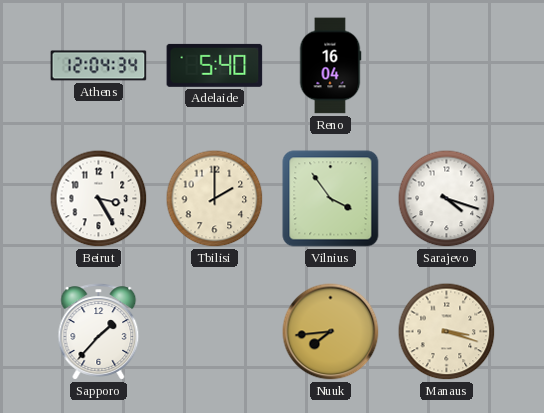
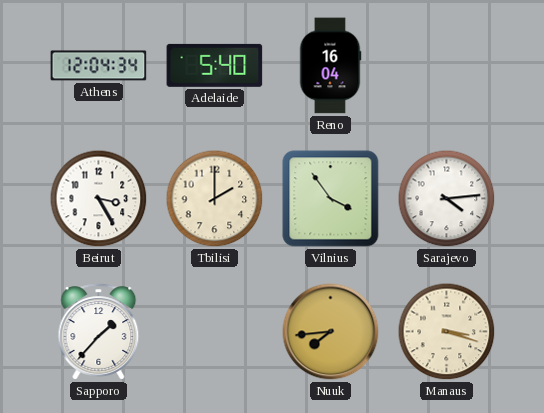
Sarajevo: 4:18 -> 4:14 (447, 199)
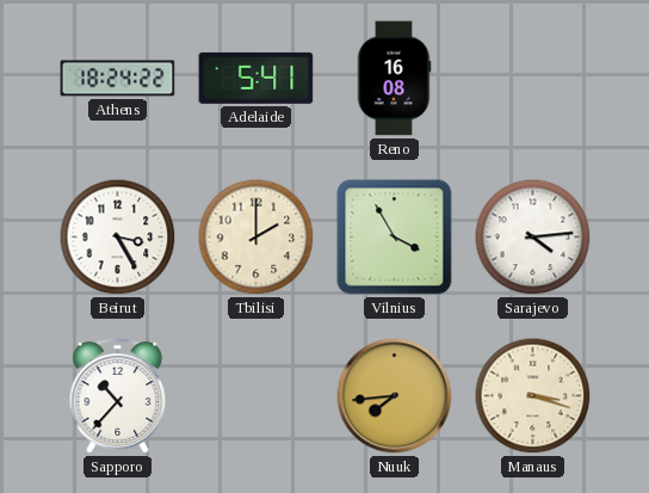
Athens: 12:04 -> 18:24 (118, 79)
Adelaide: 5:40 -> 5:41 (256, 78)
Reno: 16:04 -> 16:08 (394, 79)
Vilnius: 3:54 -> 3:55 (395, 238)
Sapporo: 1:37 -> 10:37 (118, 396)
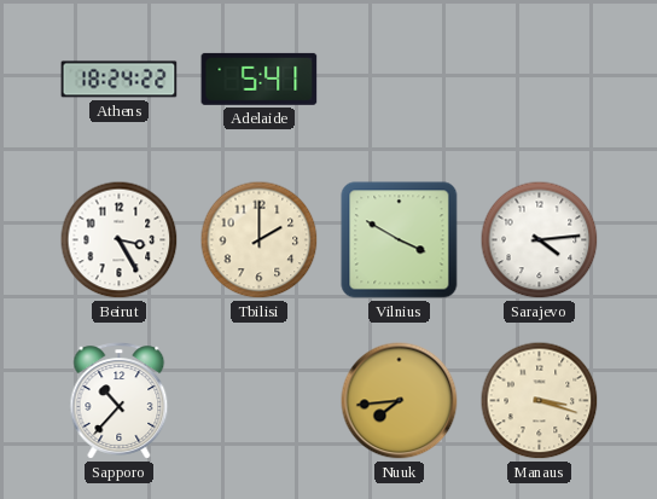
Reno: 16:08 -> none (394, 79)
Vilnius: 3:55 -> 3:50 (400, 240)
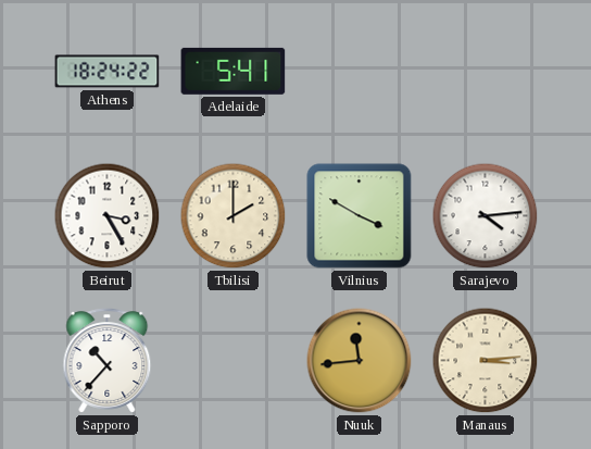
Nuuk: 7:44 -> 11:44 (360, 361)
Manaus: 3:18 -> 3:14 (486, 361)
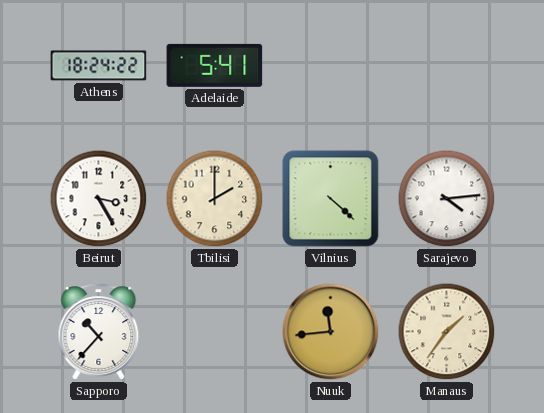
Vilnius: 3:50 -> 4:22 (331, 199)
Manaus: 3:14 -> 1:36 (447, 332)
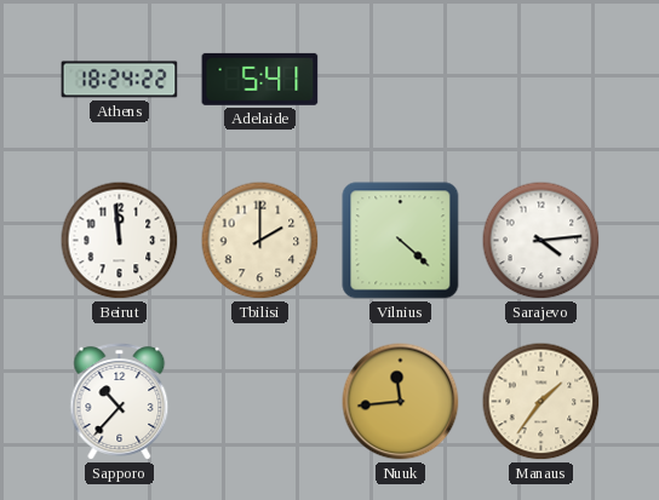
Beirut: 3:25 -> 11:59 (120, 241)
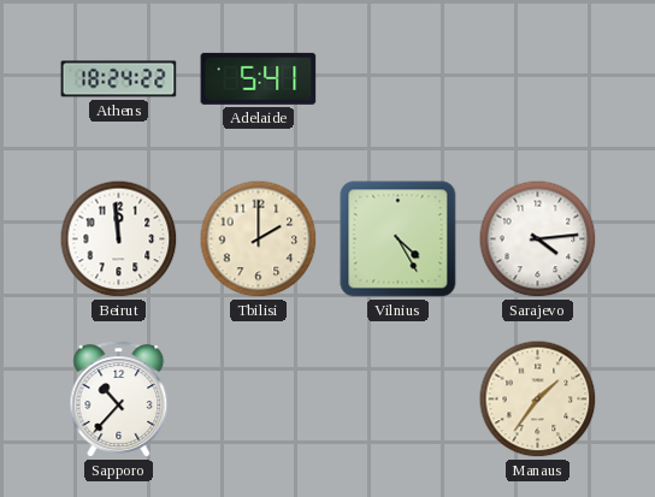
Vilnius: 4:22 -> 4:25 (399, 239)
Nuuk: 11:44 -> none (401, 402)
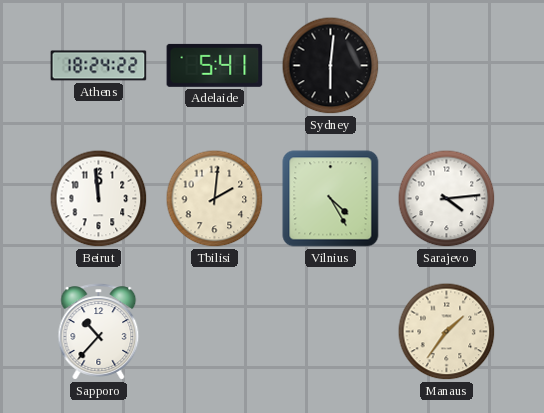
Sydney: none -> 6:01 (331, 66)
Tbilisi: 2:00 -> 2:01 (215, 199)
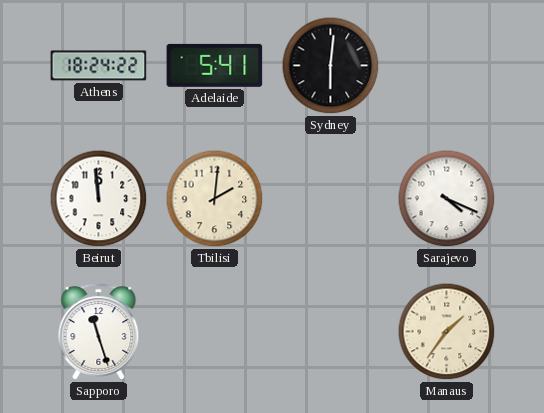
Vilnius: 4:25 -> none (331, 199)
Sarajevo: 4:14 -> 4:19 (447, 199)
Sapporo: 10:37 -> 11:27 (99, 332)
